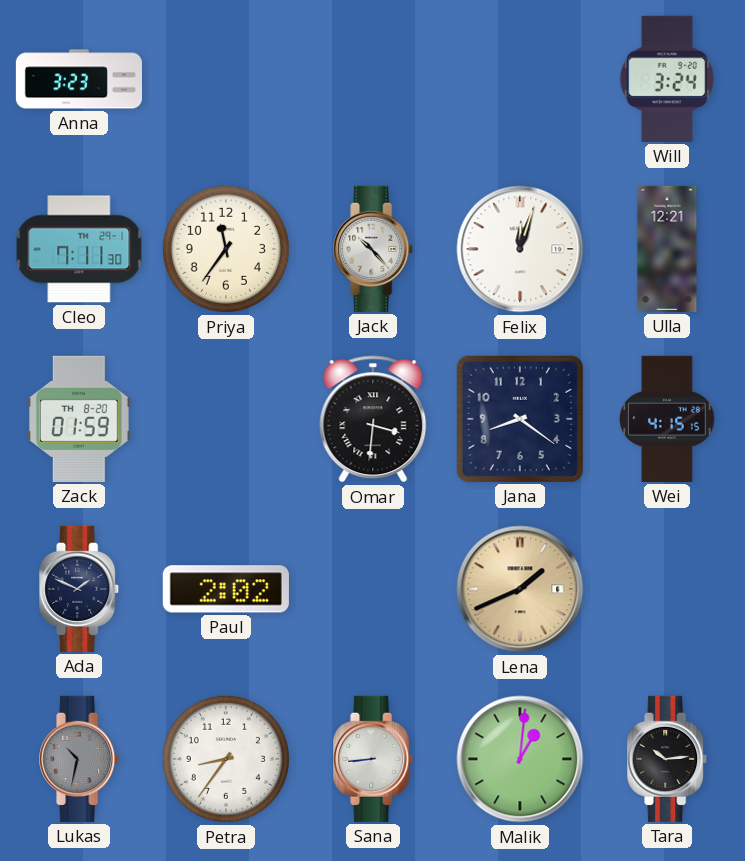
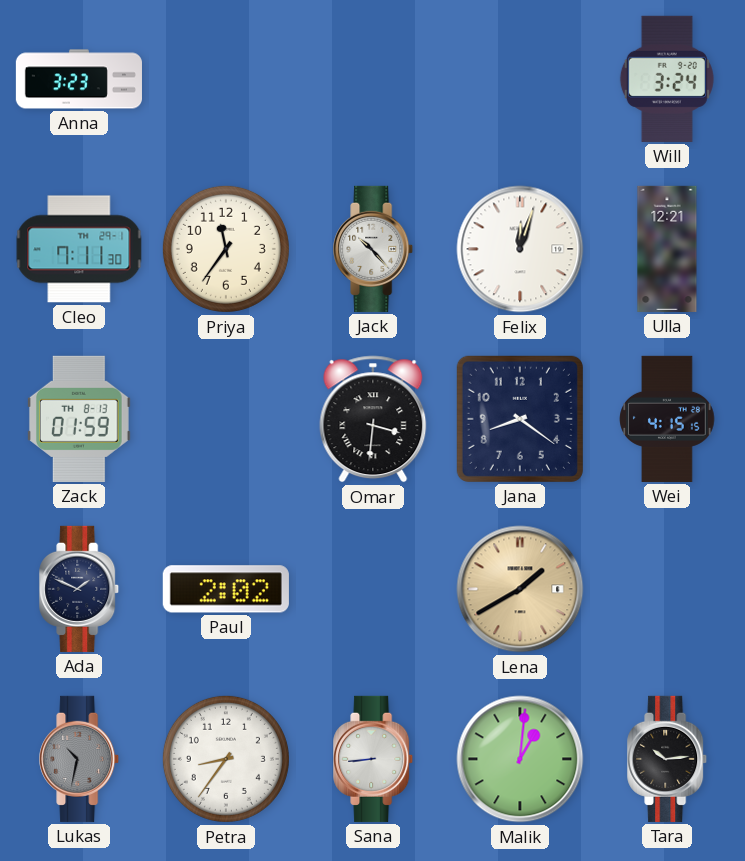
Zack date: TH 8-20 -> TH 8-13 (79, 419)
Lena: 1:41 -> 1:40 (520, 589)
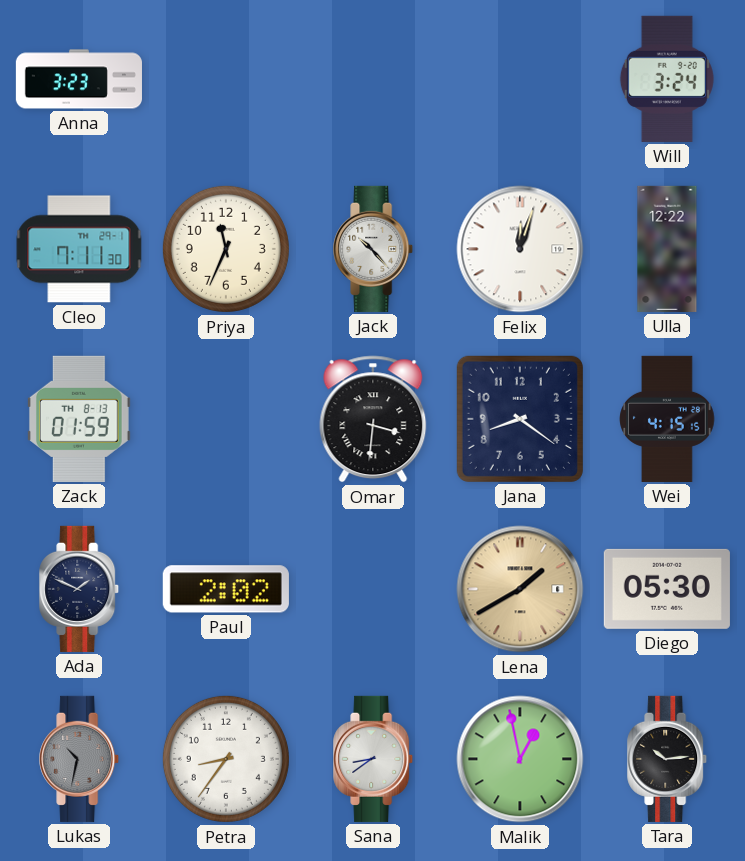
Priya: 11:36 -> 11:34 (226, 249)
Ulla: 12:21 -> 12:22 (667, 249)
Diego: none -> 05:30 (667, 589)
Sana: 8:44 -> 8:39 (374, 759)
Malik: 1:01 -> 12:58 (520, 759)
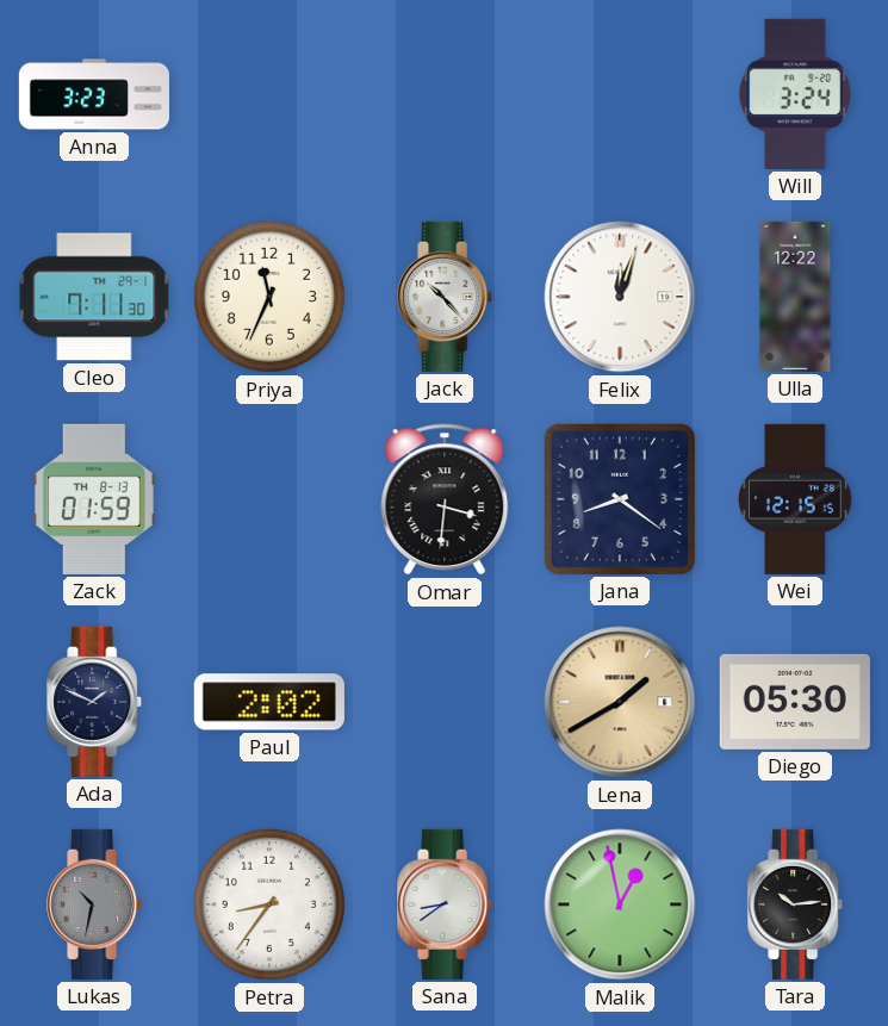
Wei: 4:15 -> 12:15 (795, 499)
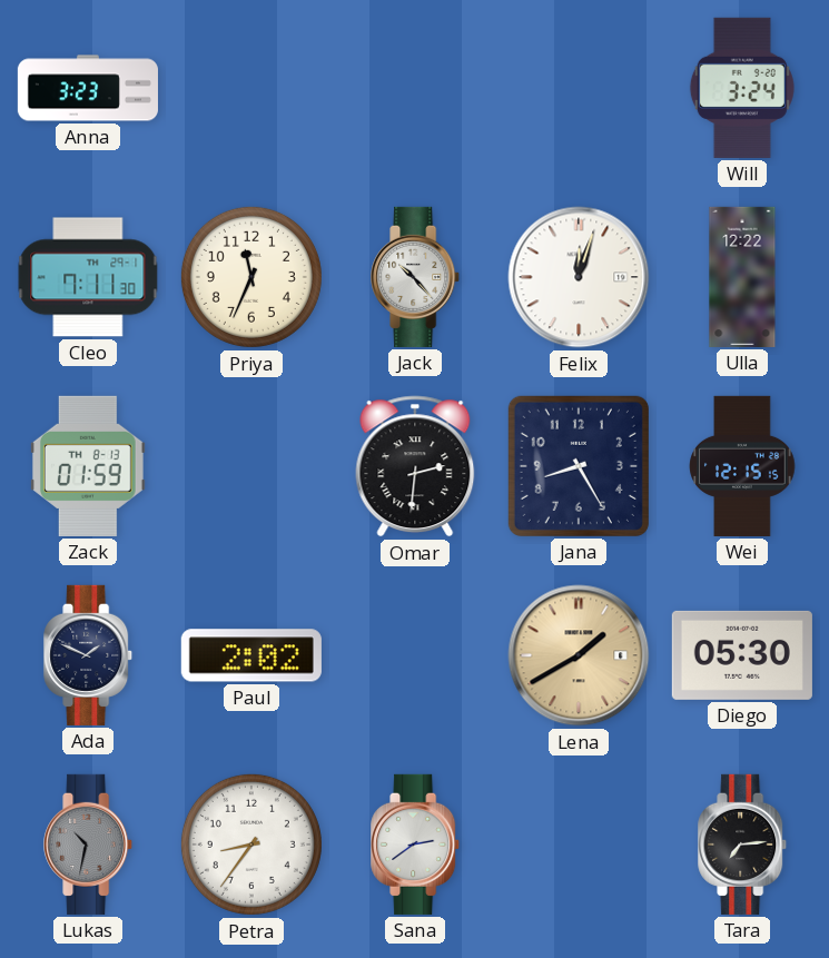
Omar: 3:31 -> 2:31 (415, 466)
Jana: 8:21 -> 8:25 (579, 466)
Sana: 8:39 -> 2:39 (416, 845)
Malik: 12:58 -> none (620, 904)
Tara: 10:14 -> 7:14 (743, 845)
